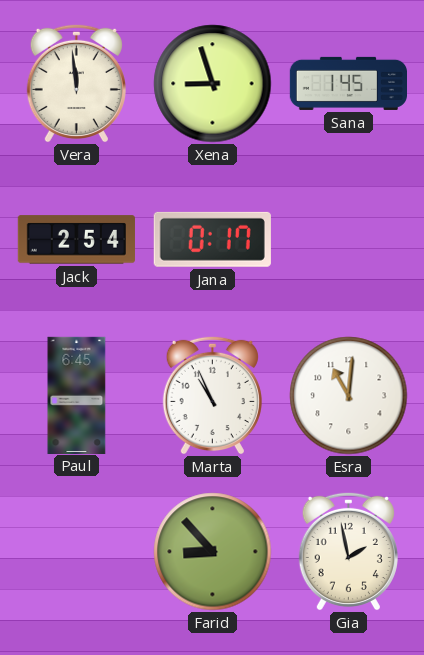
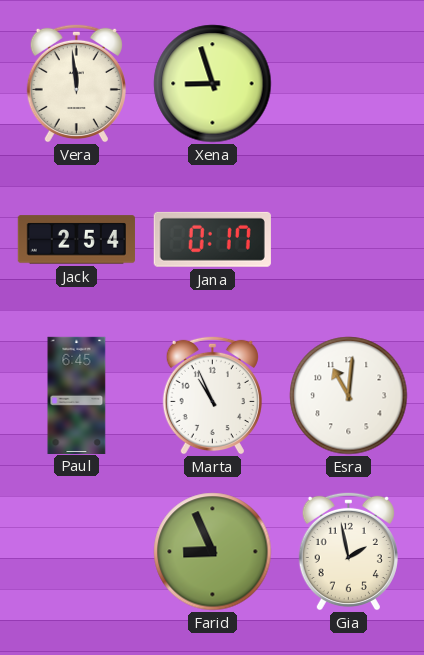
Sana: 1:45 -> none (348, 83)
Farid: 8:53 -> 8:56 (213, 552)
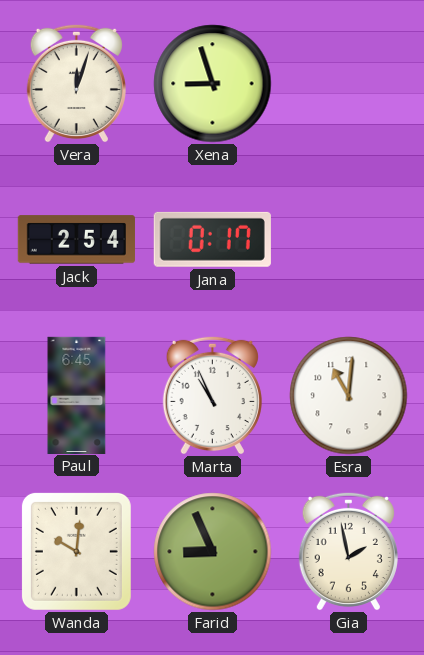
Vera: 11:59 -> 12:03 (76, 83)
Wanda: none -> 10:01 (76, 551)
